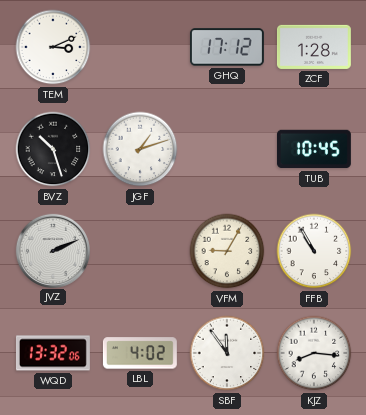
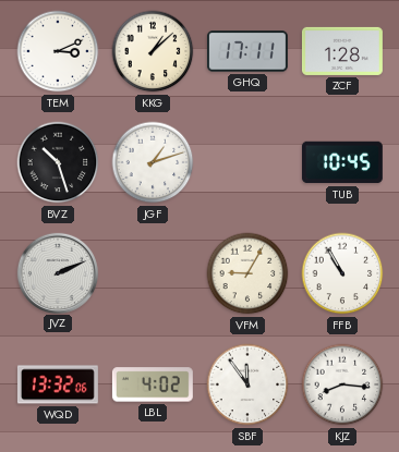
KKG: none -> 1:08 (153, 51)
GHQ: 17:12 -> 17:11 (247, 51)
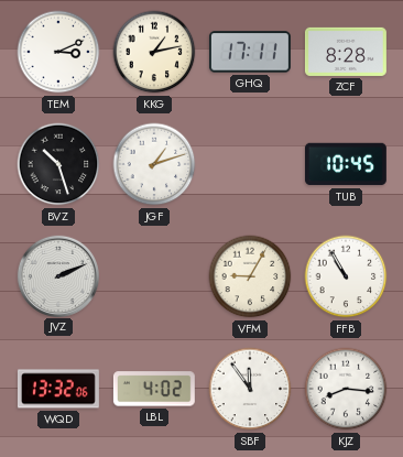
KKG: 1:08 -> 1:13 (154, 52)
ZCF: 1:28 -> 8:28 (346, 52)
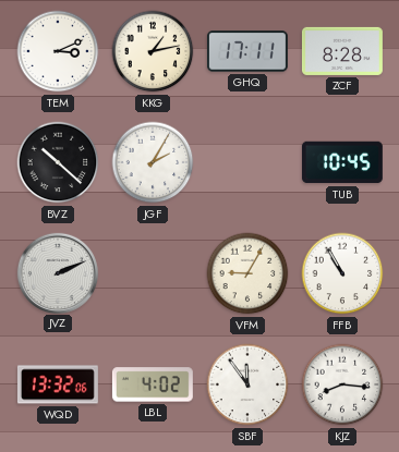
BVZ: 10:27 -> 10:22 (58, 162)
JGF: 1:12 -> 2:05 (153, 162)
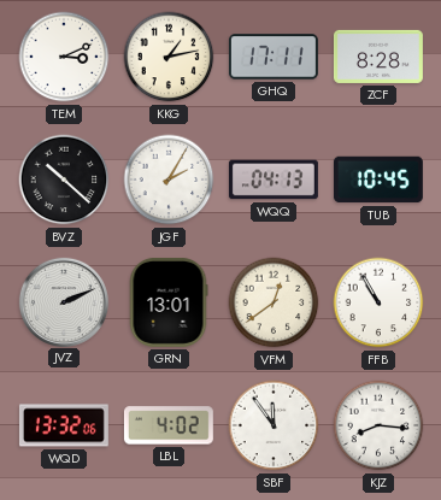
WQQ: none -> 04:13 (274, 180)
GRN: none -> 13:01 (169, 302)
VFM: 9:05 -> 12:39 (274, 302)
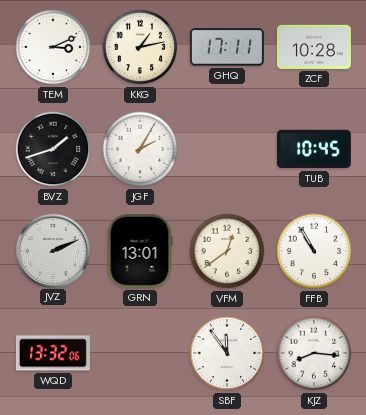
ZCF: 8:28 -> 10:28 (314, 47)
BVZ: 10:22 -> 1:42 (53, 149)
WQQ: 04:13 -> none (274, 180)
LBL: 4:02 -> none (169, 425)
